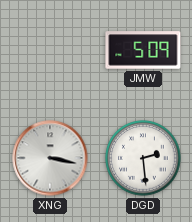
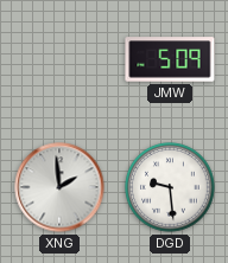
XNG: 3:17 -> 1:59 (59, 187)
DGD: 2:29 -> 9:29 (170, 187)
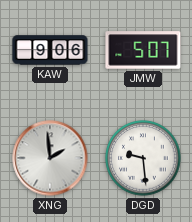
KAW: none -> 9:06 (50, 50)
JMW: 5:09 -> 5:07 (143, 50)
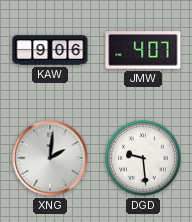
JMW: 5:07 -> 4:07 (143, 50)
XNG: 1:59 -> 2:01 (50, 158)
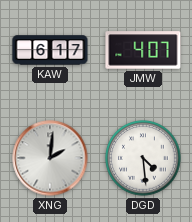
KAW: 9:06 -> 6:17 (50, 50)
DGD: 9:29 -> 4:29 (143, 158)
